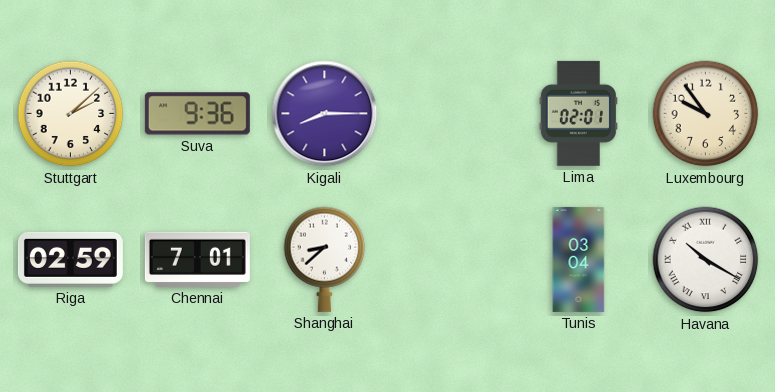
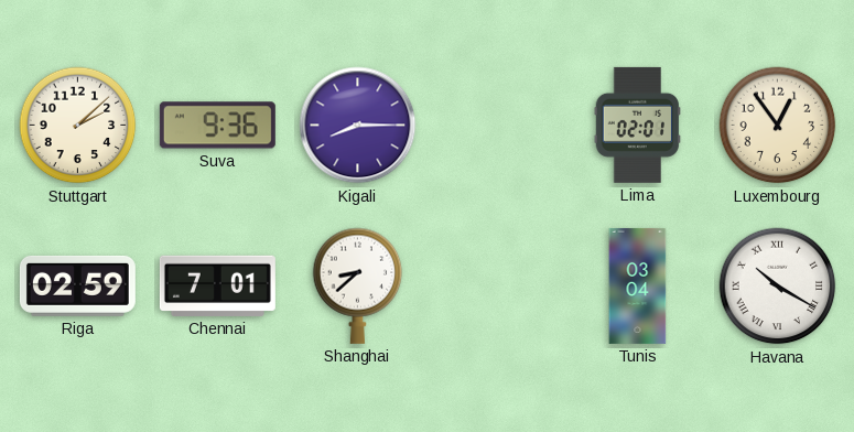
Luxembourg: 9:54 -> 12:54 (778, 126)
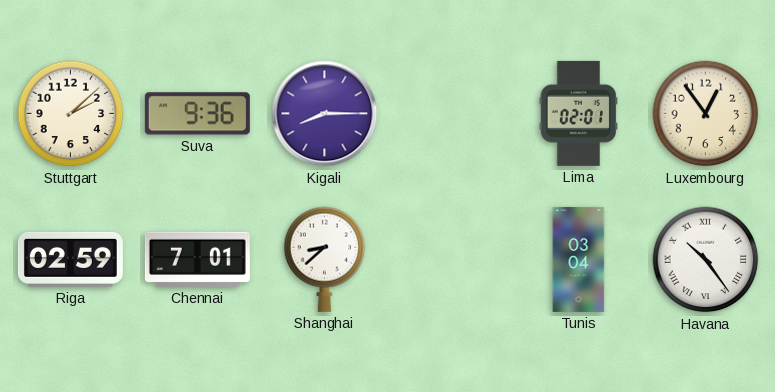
Havana: 10:20 -> 10:24 (706, 260)
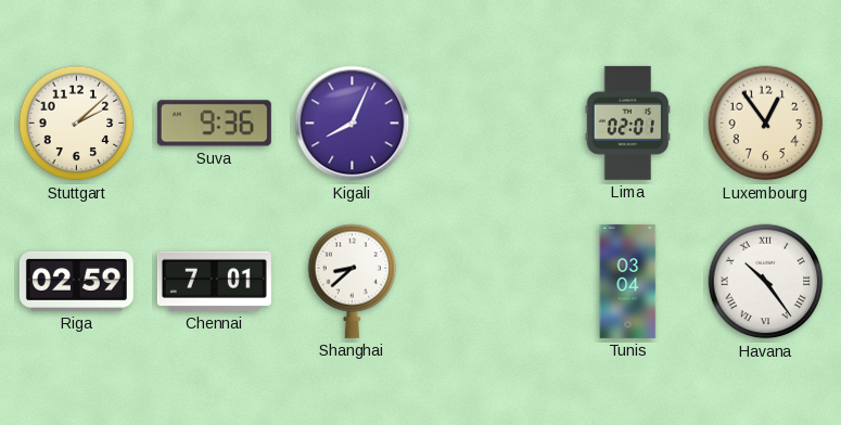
Kigali: 8:15 -> 8:04 (353, 124)
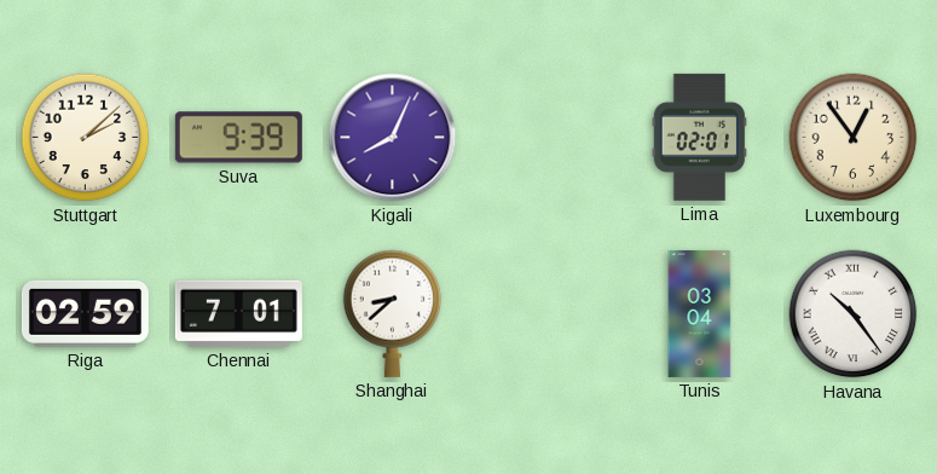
Suva: 9:36 -> 9:39 (238, 138)
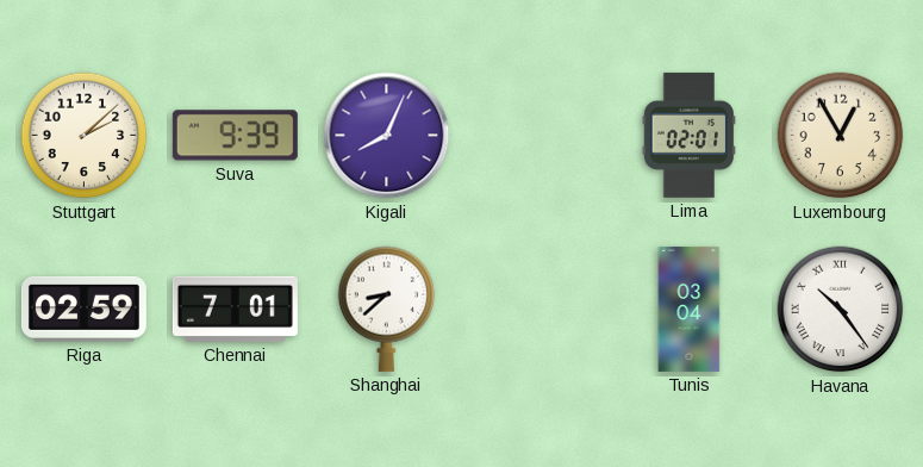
Luxembourg: 12:54 -> 12:55 (841, 136)
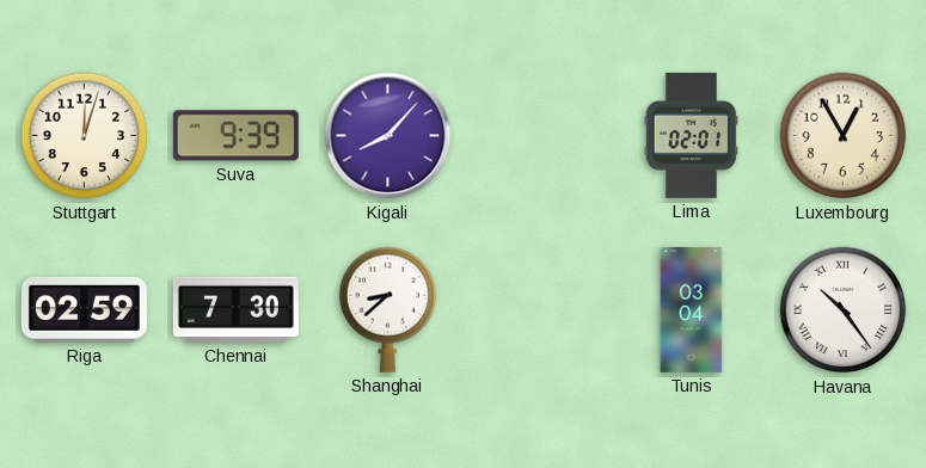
Stuttgart: 2:08 -> 12:03 (85, 136)
Kigali: 8:04 -> 8:07 (388, 136)
Chennai: 7:01 -> 7:30 (235, 309)
